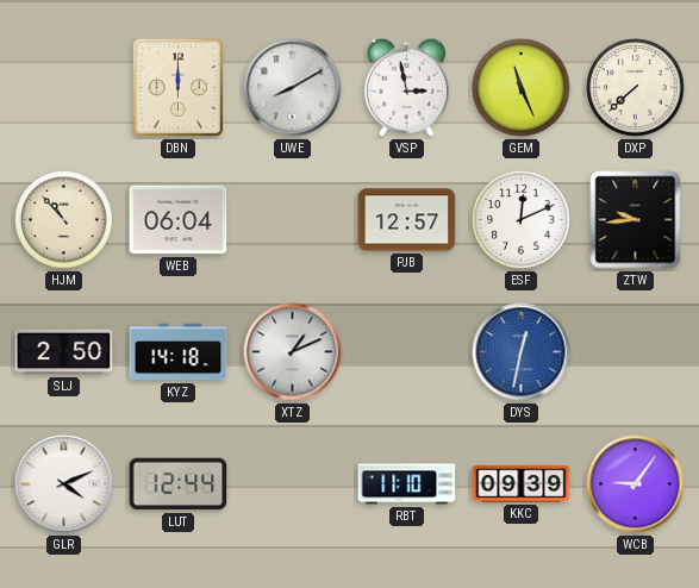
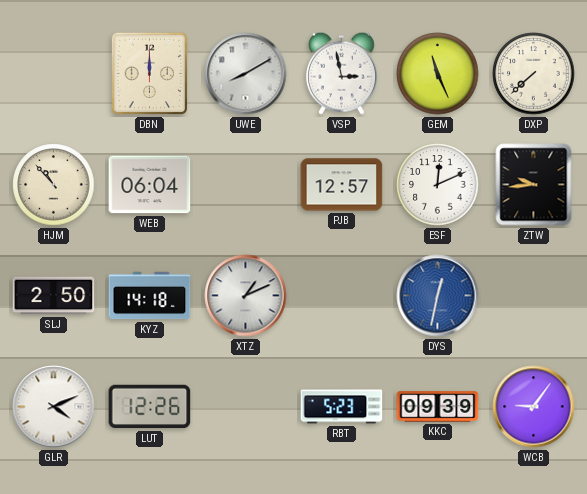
LUT: 12:44 -> 12:26 (150, 407)
RBT: 11:10 -> 5:23 (342, 407)
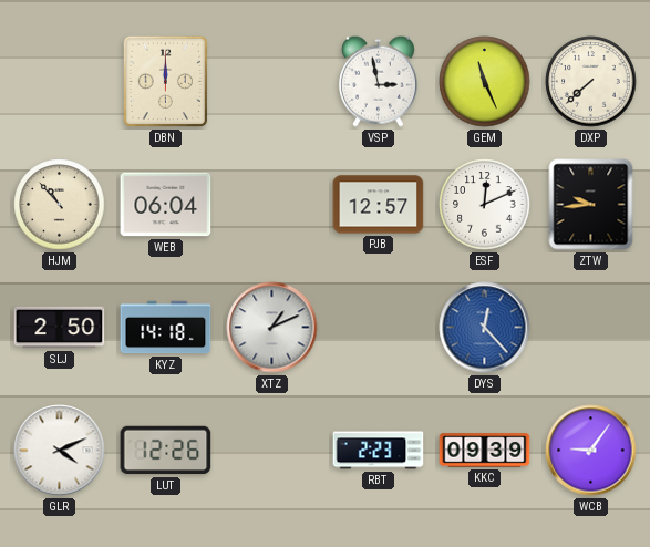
UWE: 8:10 -> none (246, 74)
DYS: 12:32 -> 12:23 (485, 328)
RBT: 5:23 -> 2:23 (379, 451)
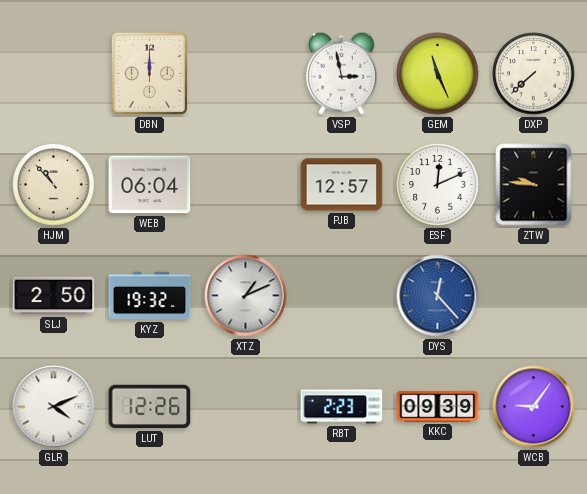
ZTW: 9:44 -> 9:46 (534, 185)
KYZ: 14:18 -> 19:32 (150, 296)
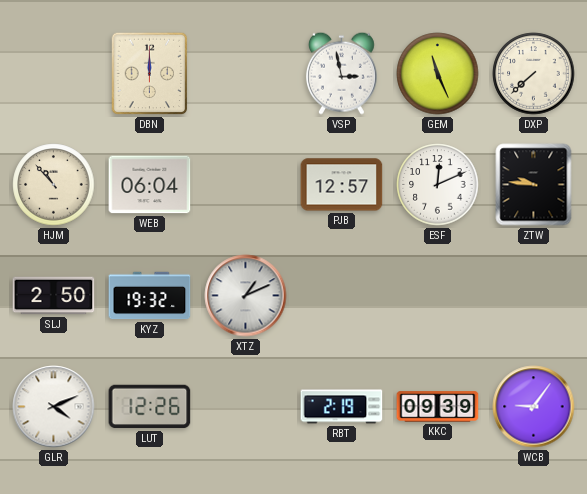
DYS: 12:23 -> none (438, 296)
RBT: 2:23 -> 2:19 (342, 407)
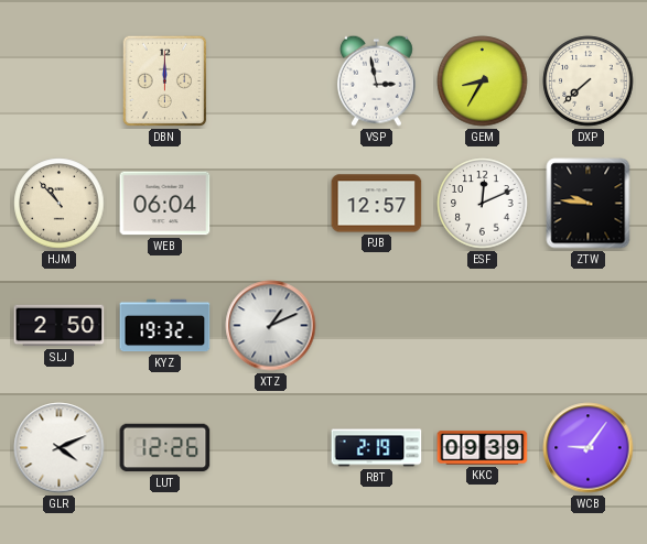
GEM: 11:26 -> 8:35 (483, 81)
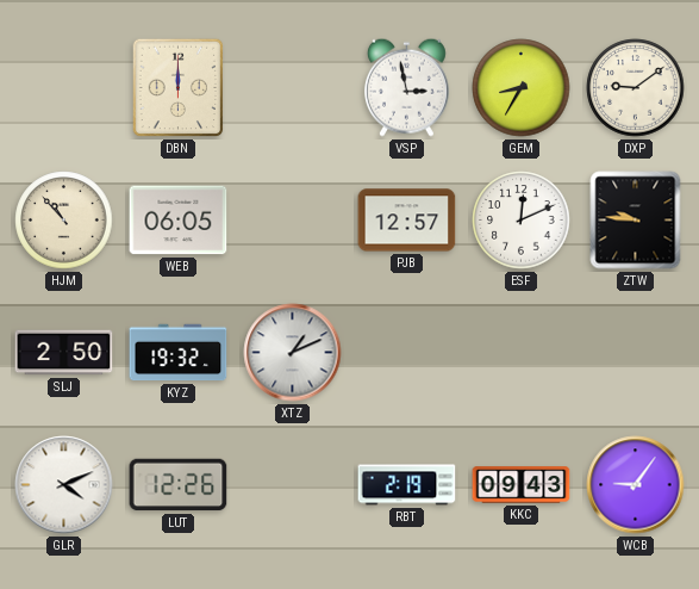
DXP: 7:38 -> 9:09 (636, 88)
WEB: 06:04 -> 06:05 (179, 221)
KKC: 09:39 -> 09:43 (522, 485)
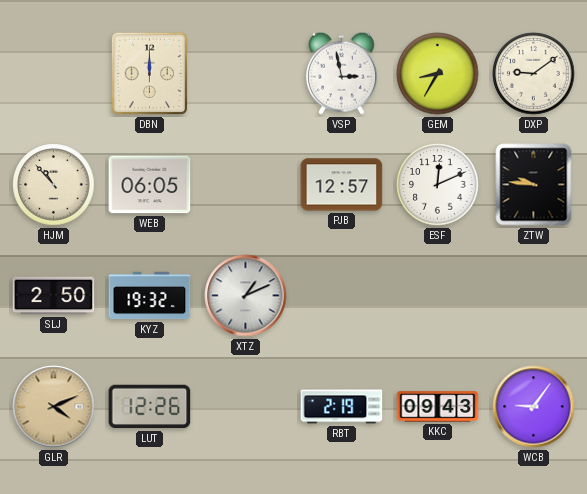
GLR dial: white -> champagne (54, 407)
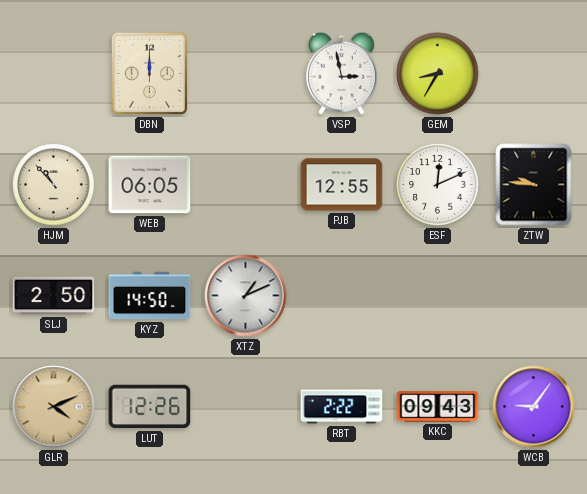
DXP: 9:09 -> none (534, 74)
PJB: 12:57 -> 12:55 (342, 185)
KYZ: 19:32 -> 14:50 (150, 296)
RBT: 2:19 -> 2:22 (342, 407)
